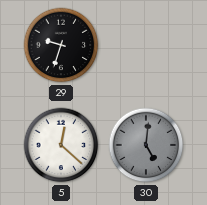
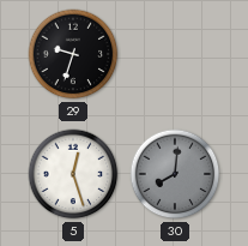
5: 12:22 -> 12:27 (73, 174)
30: 5:01 -> 8:01 (175, 174)
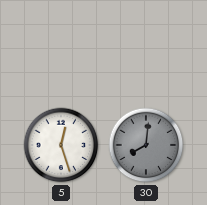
29: 9:33 -> none (73, 54)
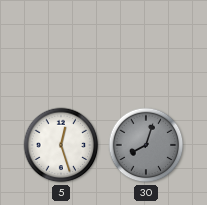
30: 8:01 -> 8:03 (146, 145)
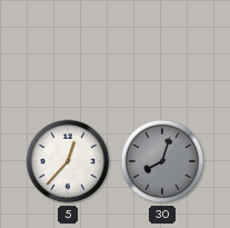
5: 12:27 -> 12:37 (68, 161)
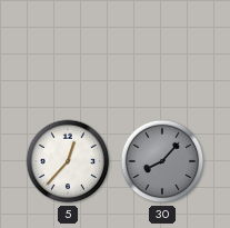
30: 8:03 -> 8:07 (162, 161)
